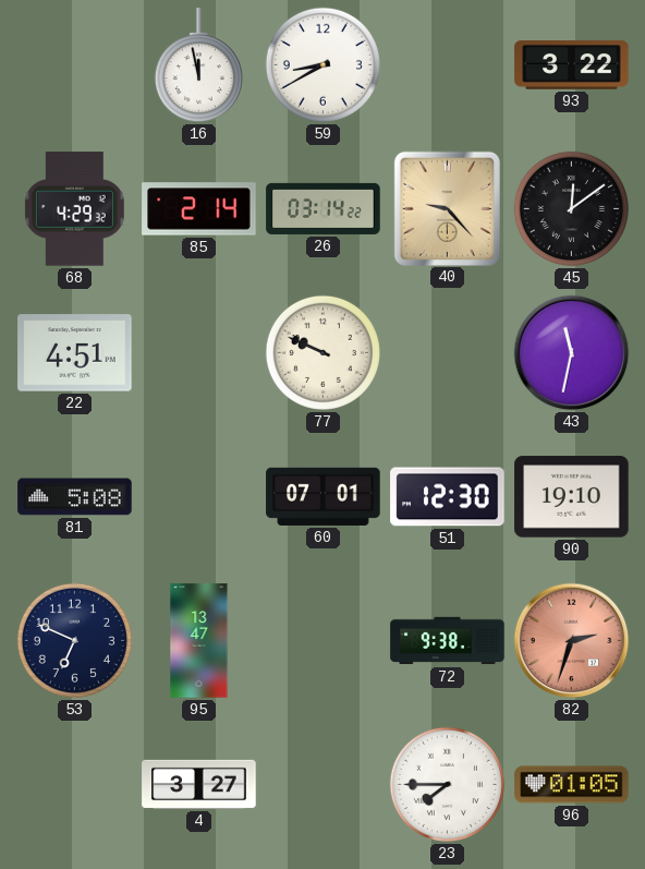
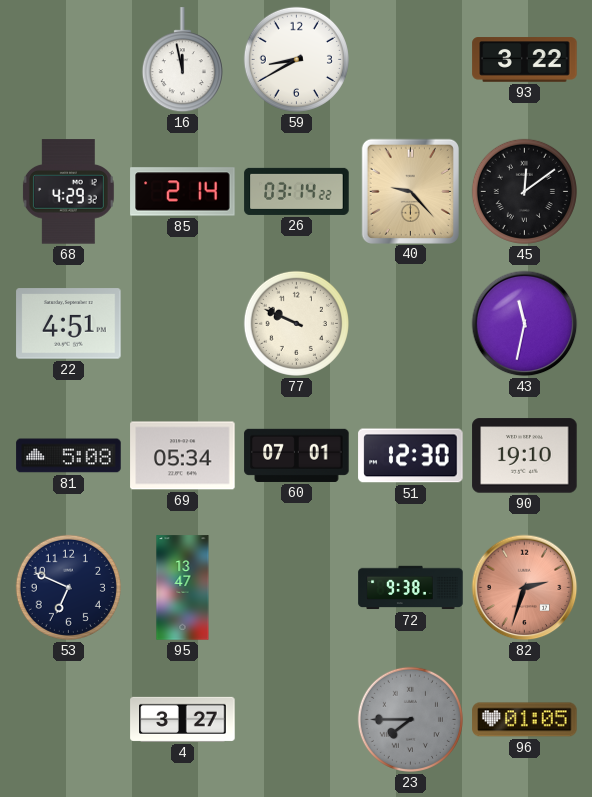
69: none -> 05:34 (183, 456)
23 dial: white -> grey (410, 719)
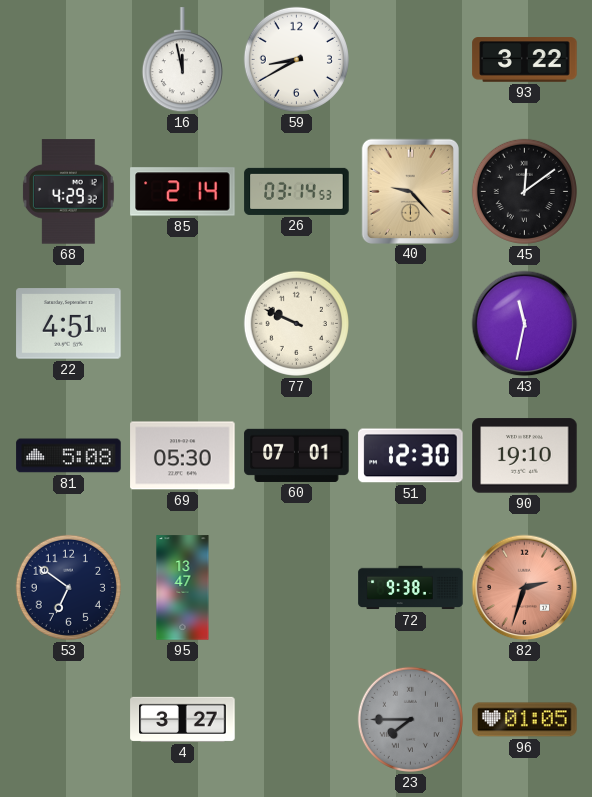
26: 03:14:22 -> 03:14:53 (297, 191)
69: 05:34 -> 05:30 (183, 456)
53: 6:49 -> 6:51 (68, 587)
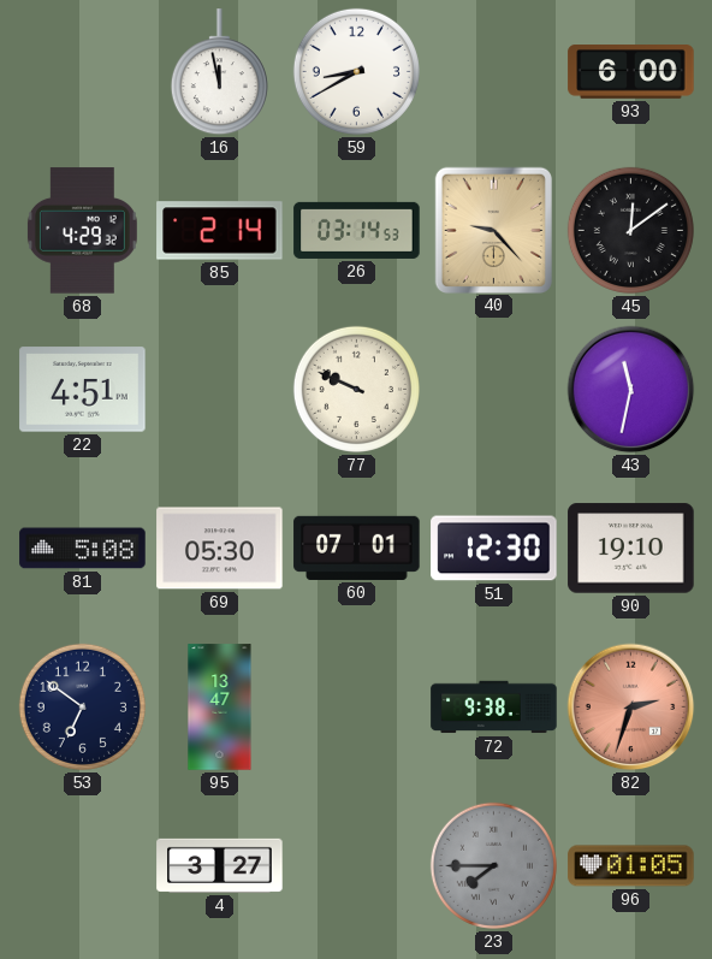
93: 3:22 -> 6:00 (631, 72)
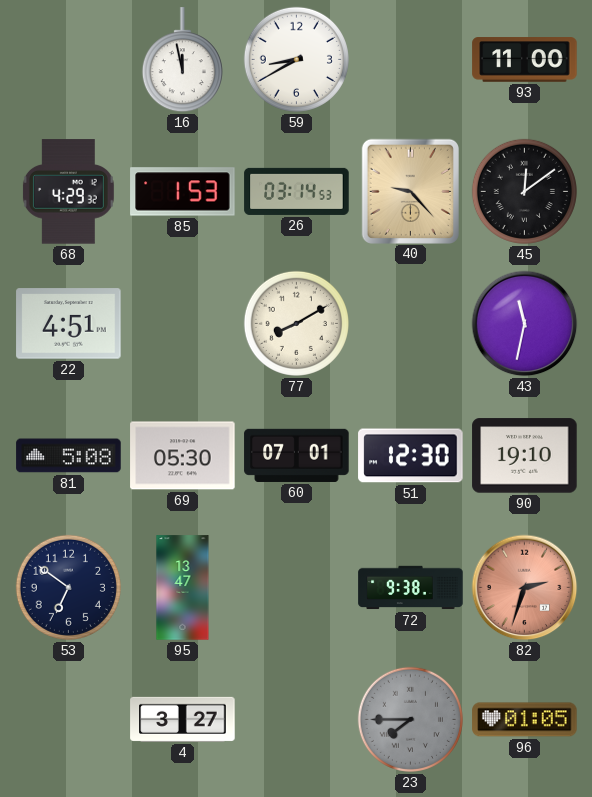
93: 6:00 -> 11:00 (525, 60)
85: 2:14 -> 1:53 (183, 192)
77: 9:49 -> 8:10 (296, 323)
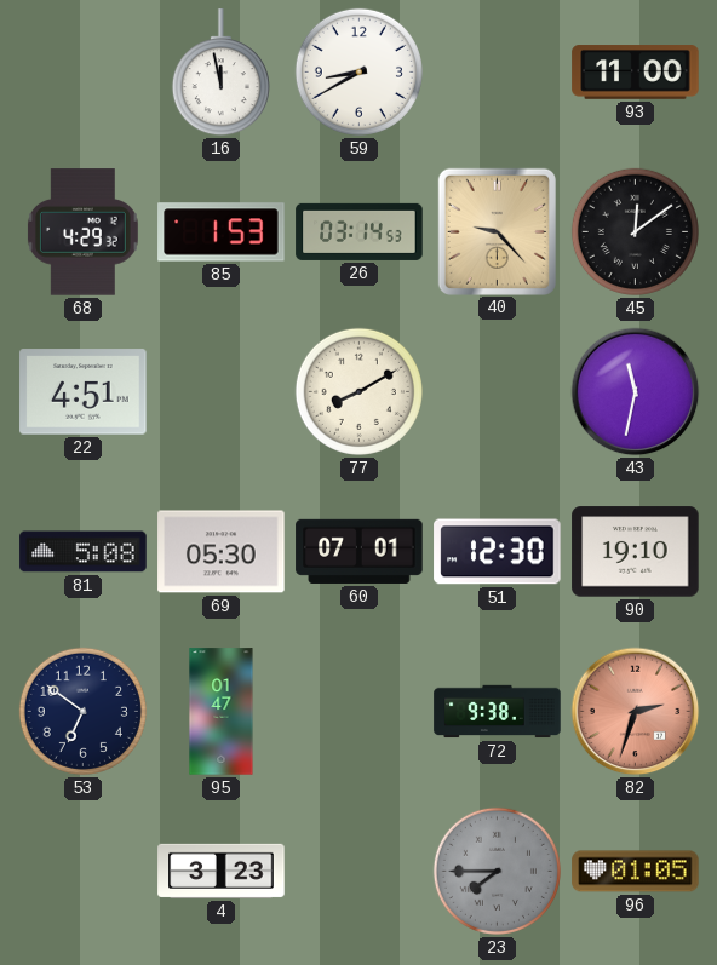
95: 13:47 -> 01:47 (222, 712)
4: 3:27 -> 3:23 (222, 871)
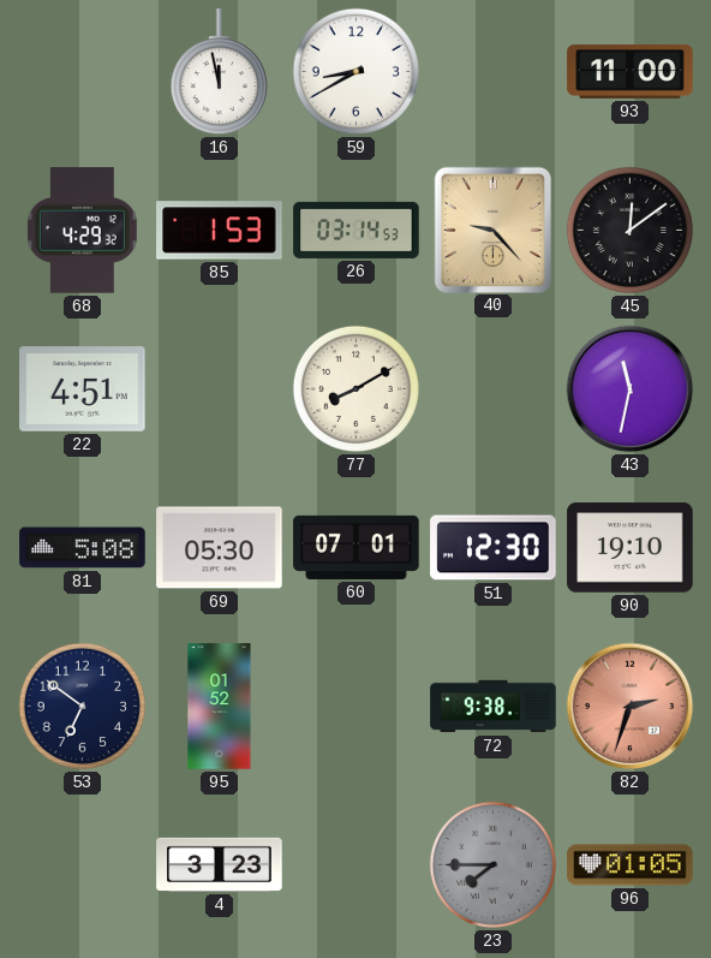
95: 01:47 -> 01:52 (220, 707)
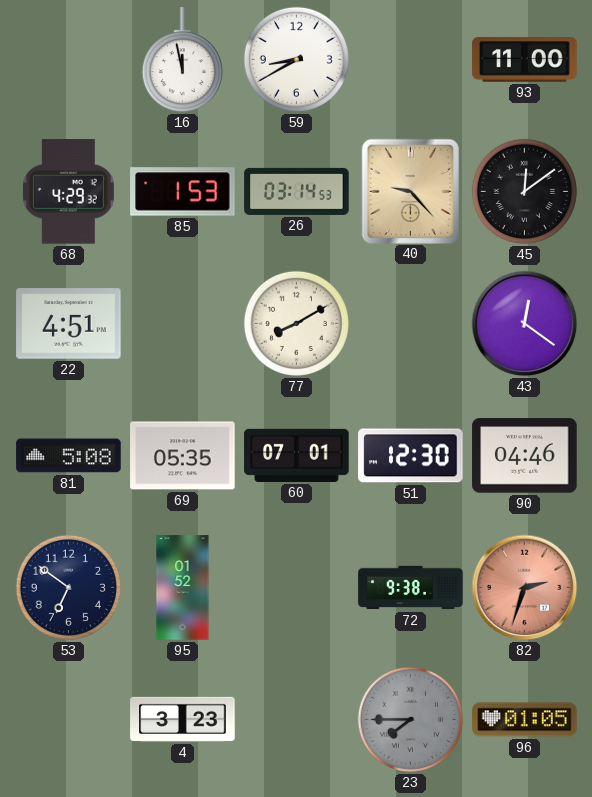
43: 11:32 -> 12:21 (525, 324)
69: 05:30 -> 05:35 (183, 456)
90: 19:10 -> 04:46 (525, 456)
